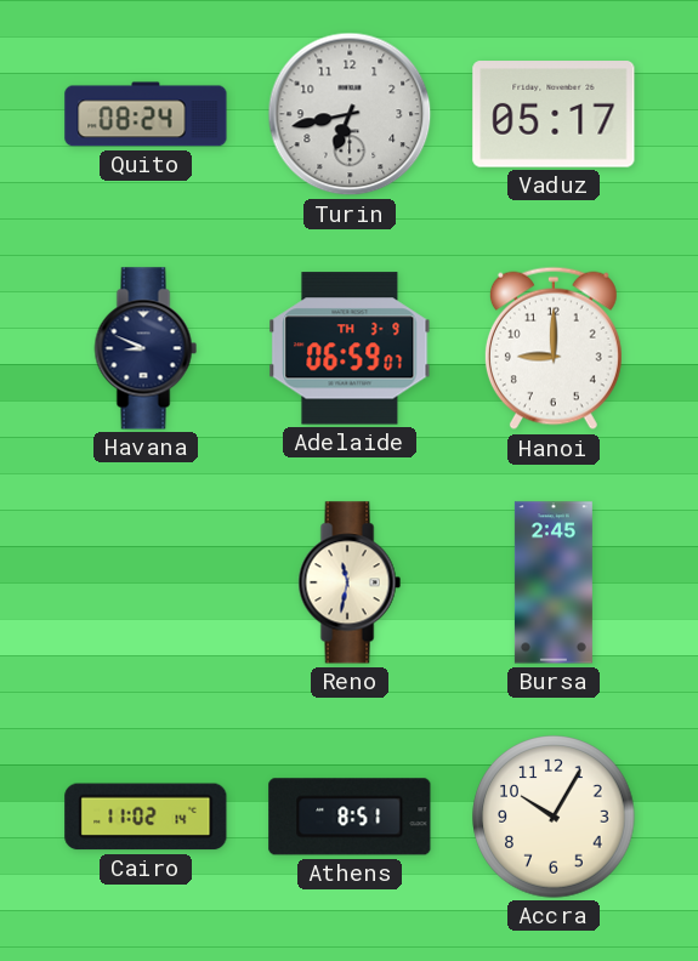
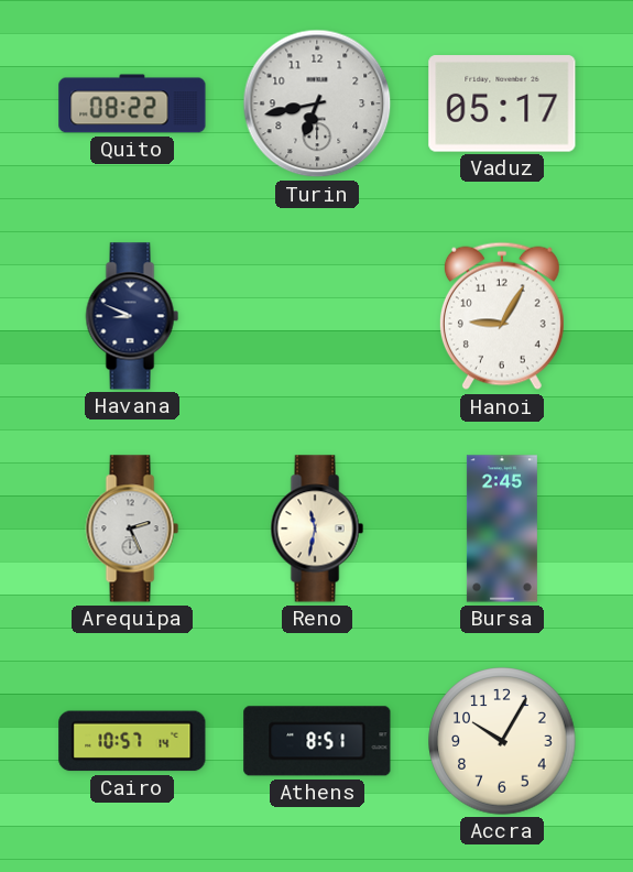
Quito: 08:24 -> 08:22 (132, 103)
Adelaide: 06:59 -> none (350, 348)
Hanoi: 9:00 -> 9:05 (502, 316)
Arequipa: none -> 2:26 (132, 528)
Cairo: 11:02 -> 10:57 (132, 741)
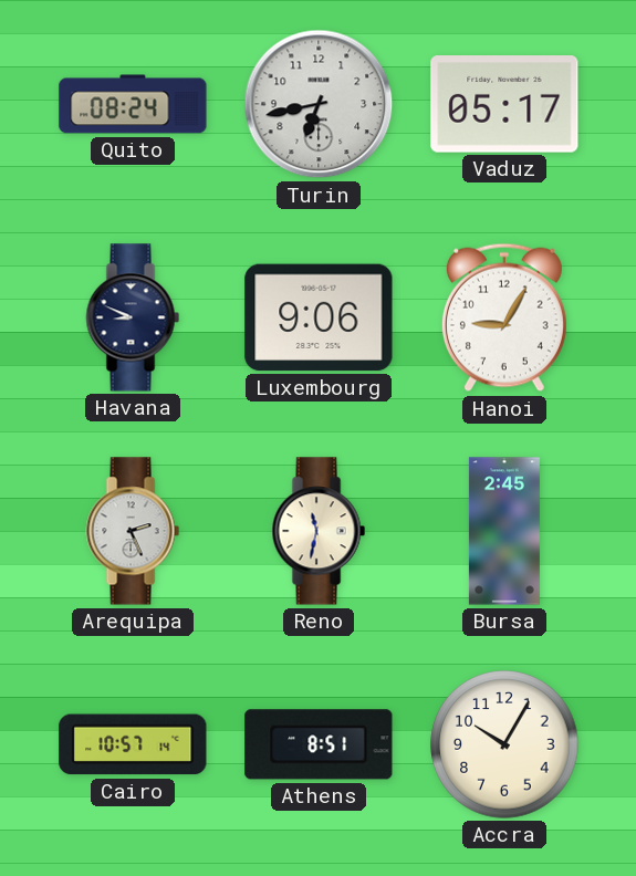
Quito: 08:22 -> 08:24 (133, 104)
Luxembourg: none -> 9:06 (319, 317)
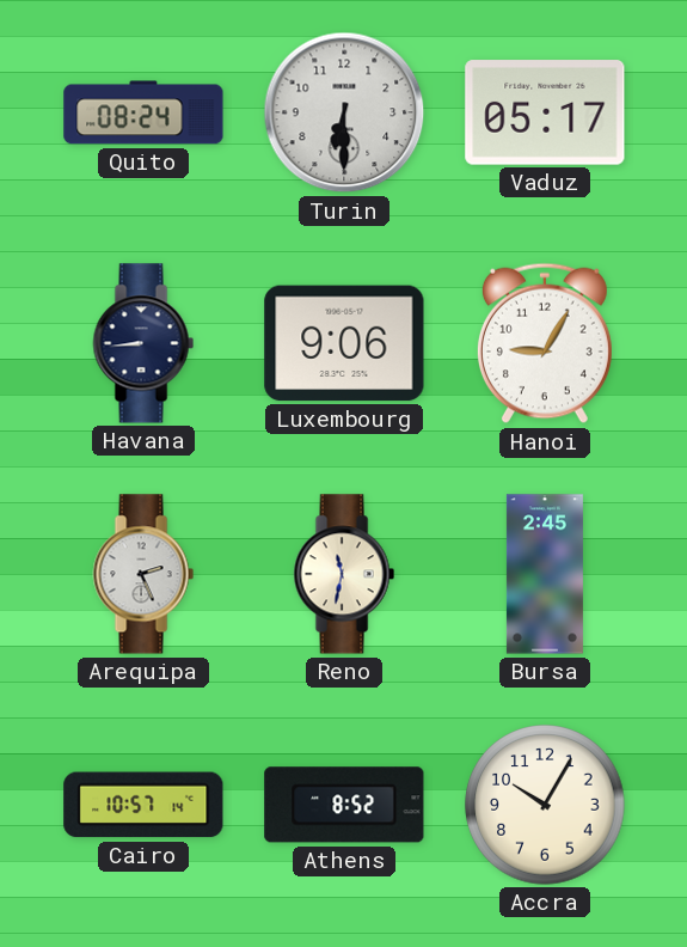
Turin: 6:43 -> 6:30 (344, 112)
Havana: 8:49 -> 8:44 (143, 343)
Athens: 8:51 -> 8:52 (344, 805)
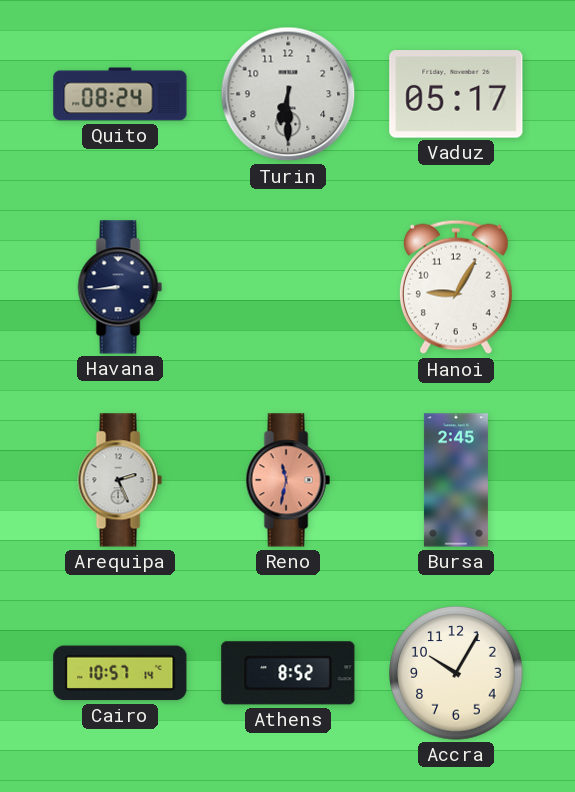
Luxembourg: 9:06 -> none (344, 343)
Reno dial: cream -> salmon (288, 480)
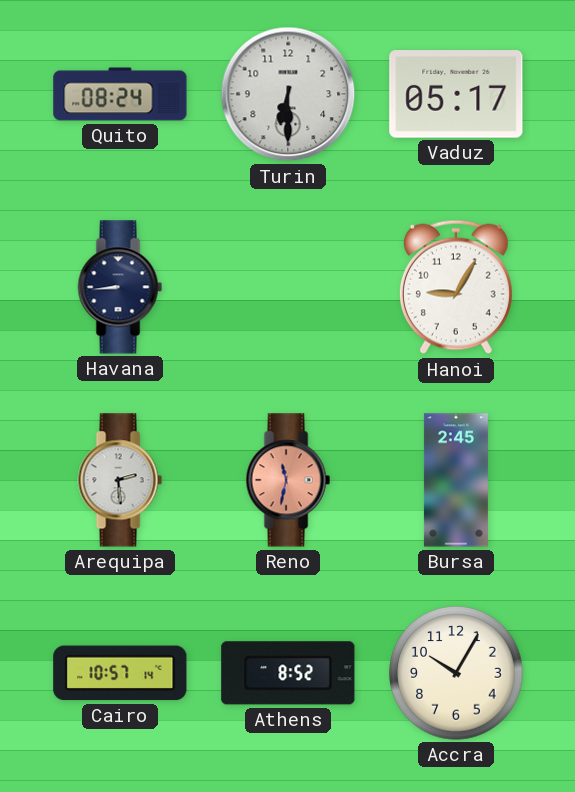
Arequipa: 2:26 -> 2:29 (120, 480)
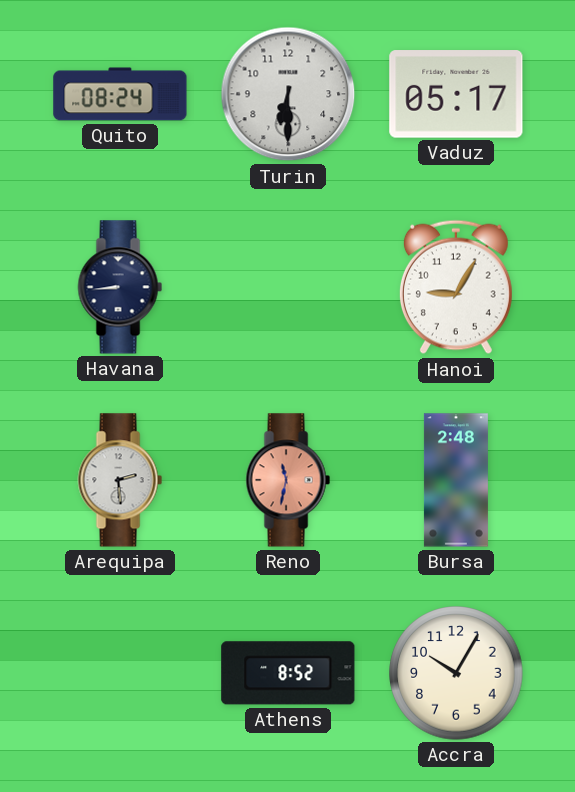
Bursa: 2:45 -> 2:48 (456, 480)
Cairo: 10:57 -> none (120, 673)
